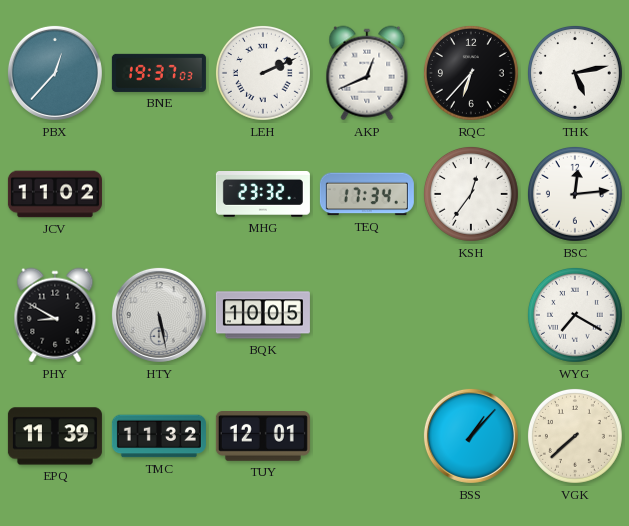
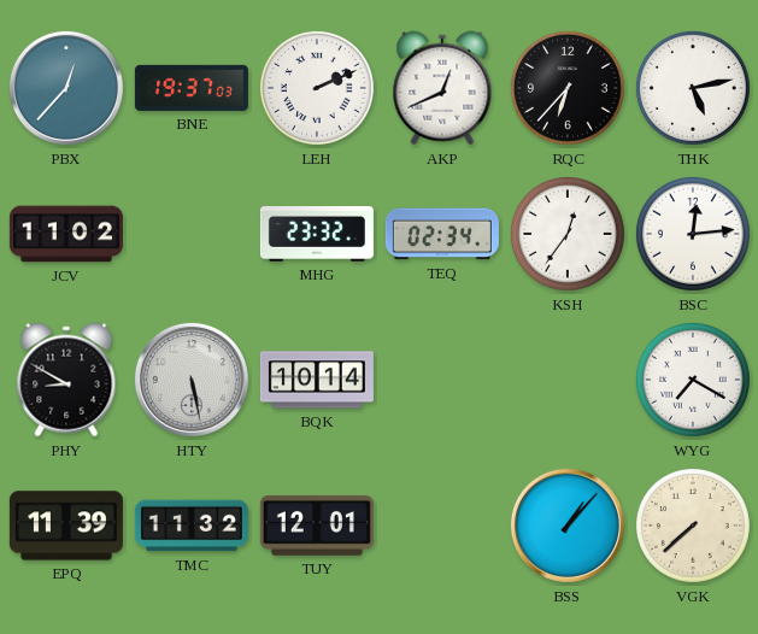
TEQ: 17:34 -> 02:34 (442, 234)
BQK: 10:05 -> 10:14 (317, 380)
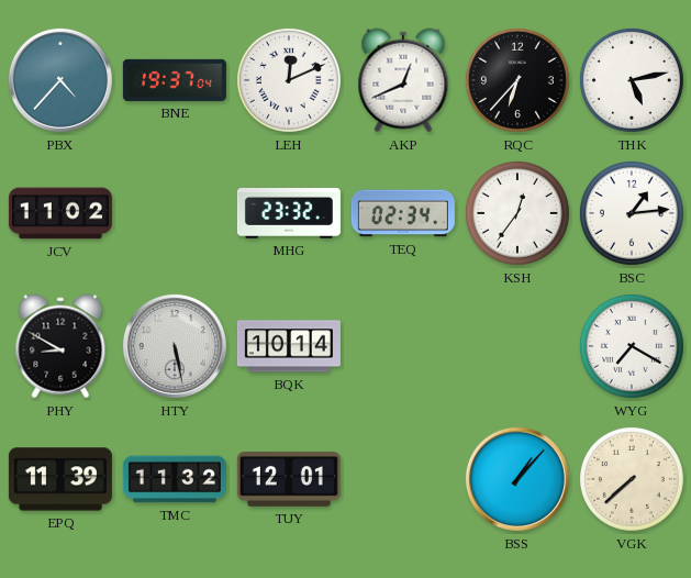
PBX: 12:37 -> 4:37 (60, 80)
BNE: 19:37:03 -> 19:37:04 (175, 80)
LEH: 2:11 -> 12:11 (289, 80)
BSC: 12:14 -> 1:14 (632, 213)
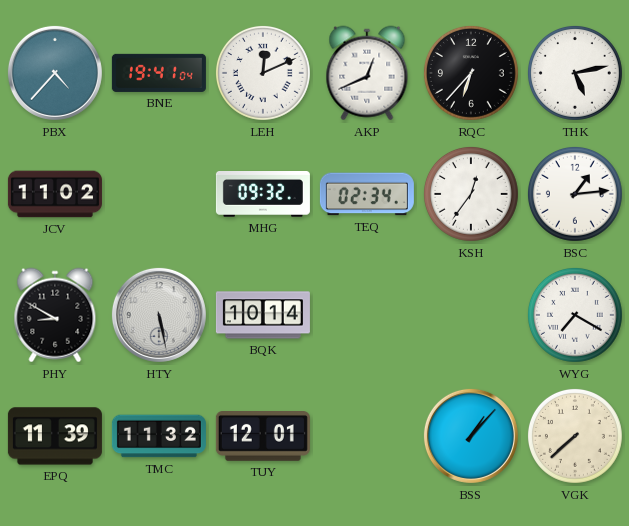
BNE: 19:37 -> 19:41 (159, 73)
MHG: 23:32 -> 09:32 (263, 195)
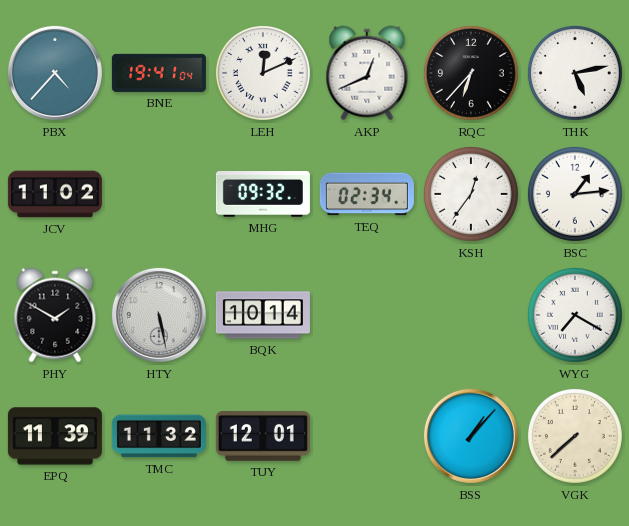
PHY: 8:50 -> 1:50 (55, 315)
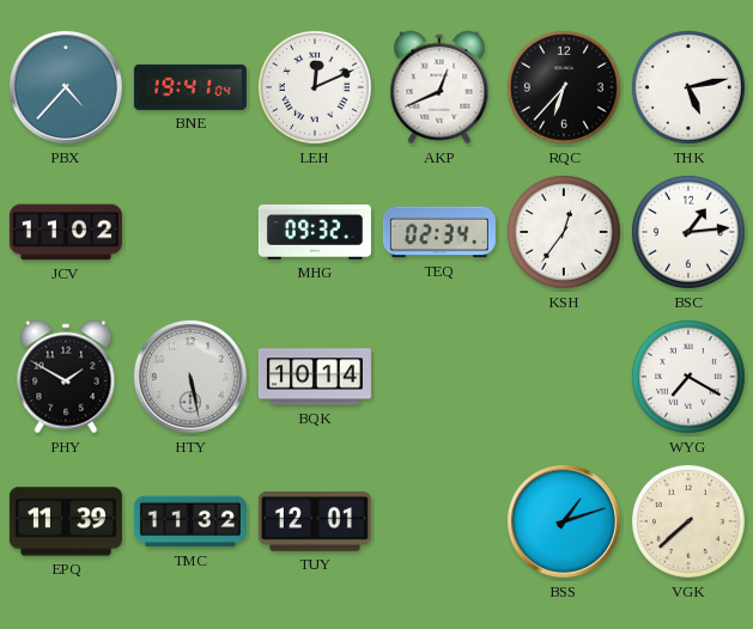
BSS: 1:07 -> 1:12 (564, 521)
